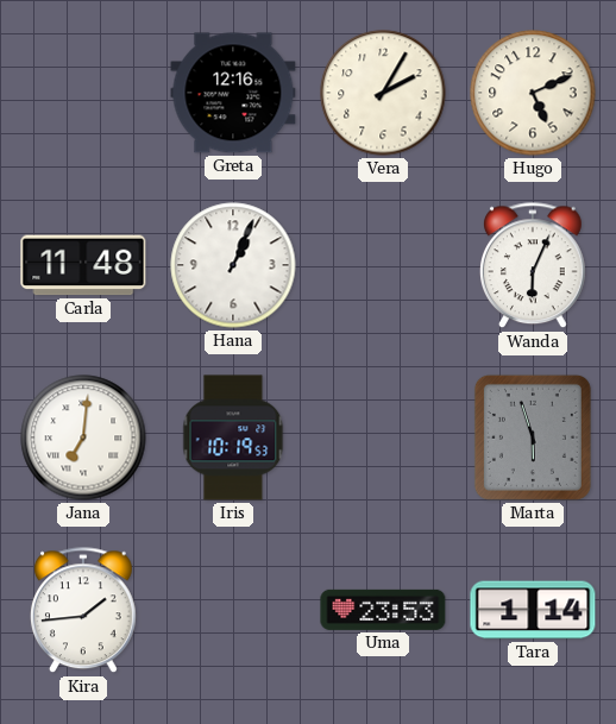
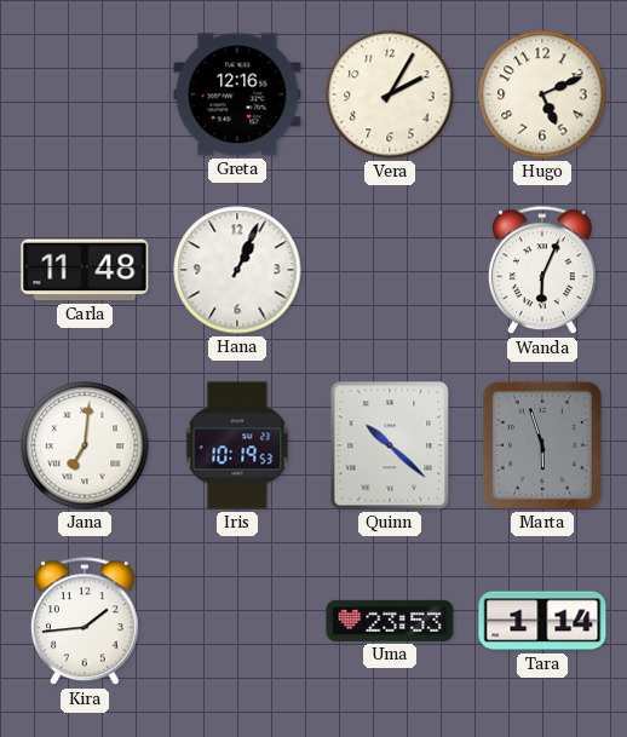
Quinn: none -> 10:22 (390, 445)
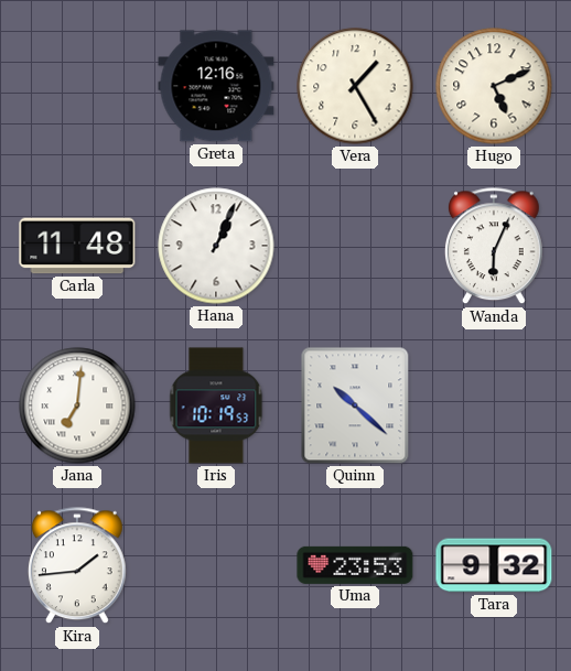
Vera: 2:05 -> 1:25 (355, 86)
Marta: 5:57 -> none (542, 445)
Tara: 1:14 -> 9:32 (494, 565)
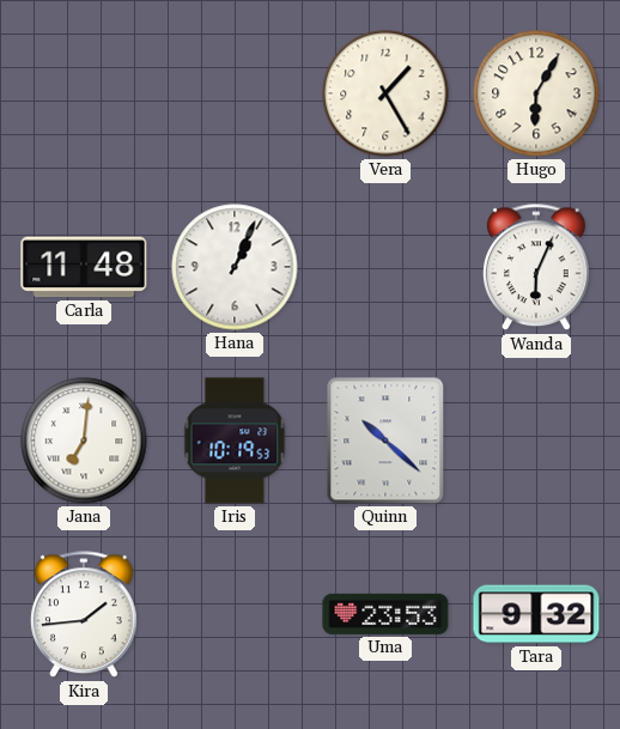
Greta: 12:16 -> none (216, 86)
Hugo: 5:11 -> 6:05 (536, 93)
